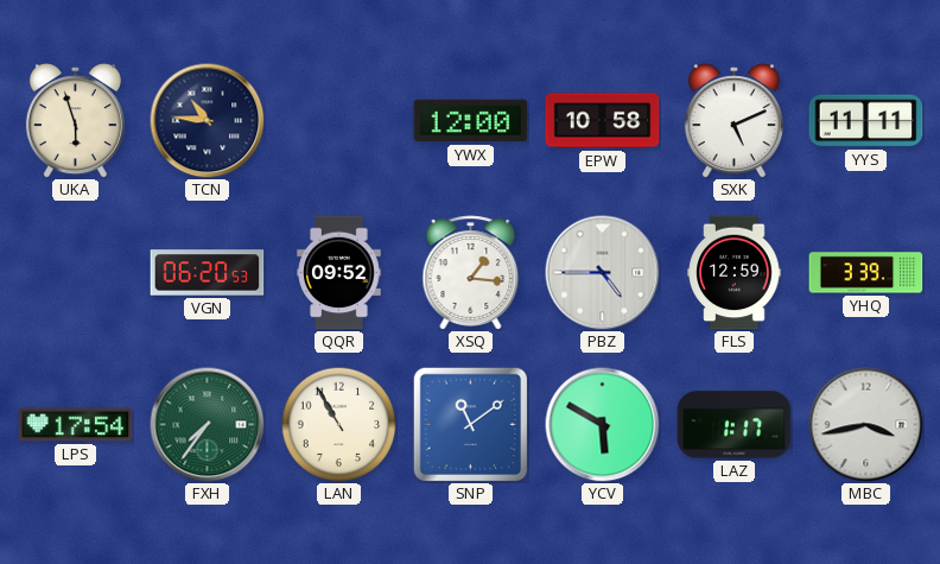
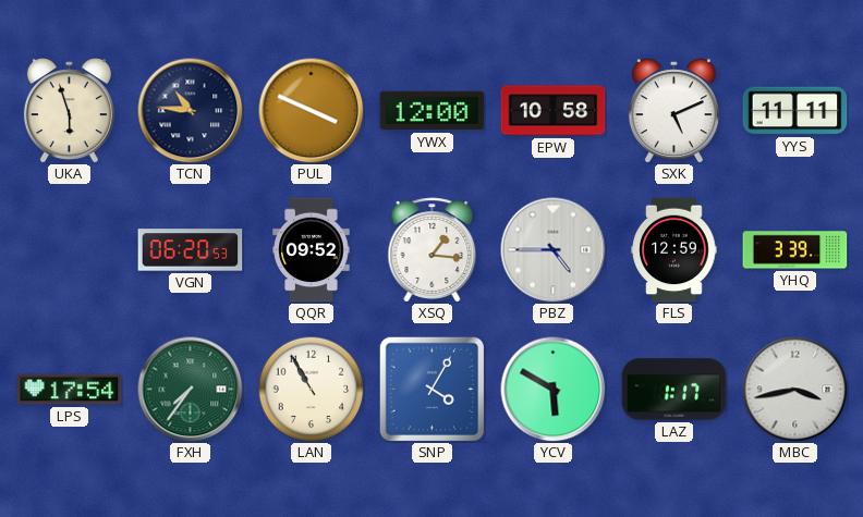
PUL: none -> 3:49 (312, 111)
SNP: 11:09 -> 4:05 (432, 389)
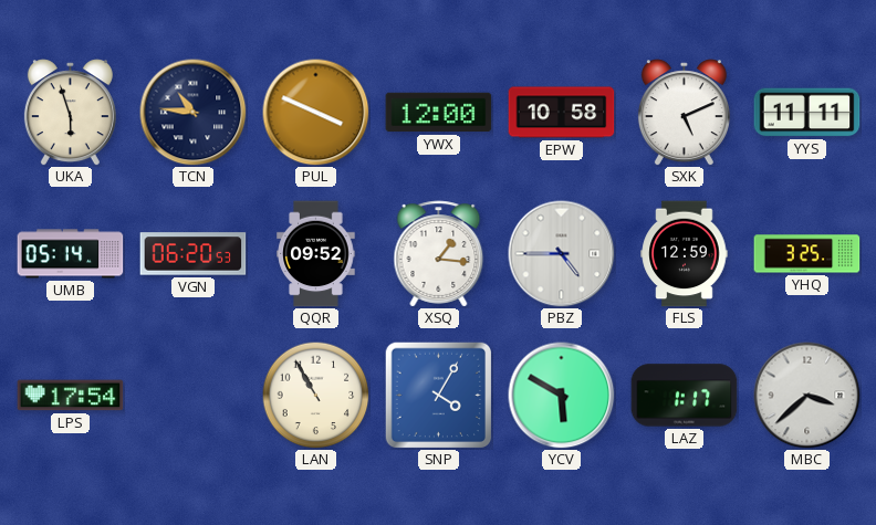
UMB: none -> 05:14 (71, 254)
YHQ: 3:39 -> 3:25 (807, 254)
FXH: 7:36 -> none (191, 390)
MBC: 3:43 -> 3:38 (807, 396)
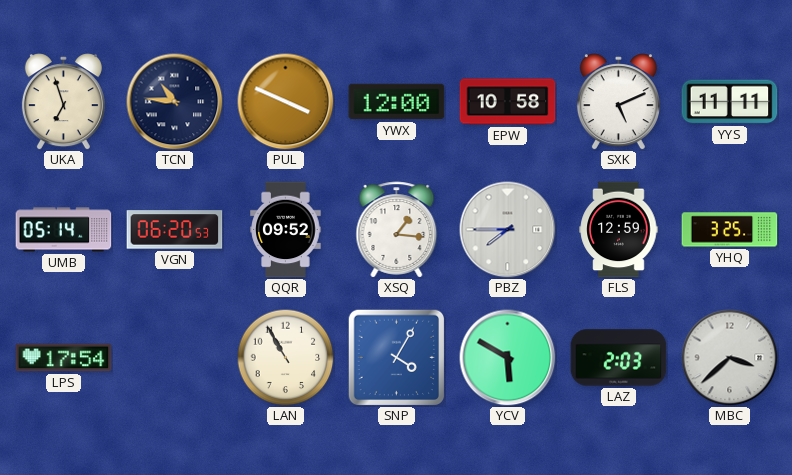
UKA: 5:57 -> 6:57 (63, 102)
PBZ: 4:45 -> 7:45 (508, 230)
LAZ: 1:17 -> 2:03 (619, 358)
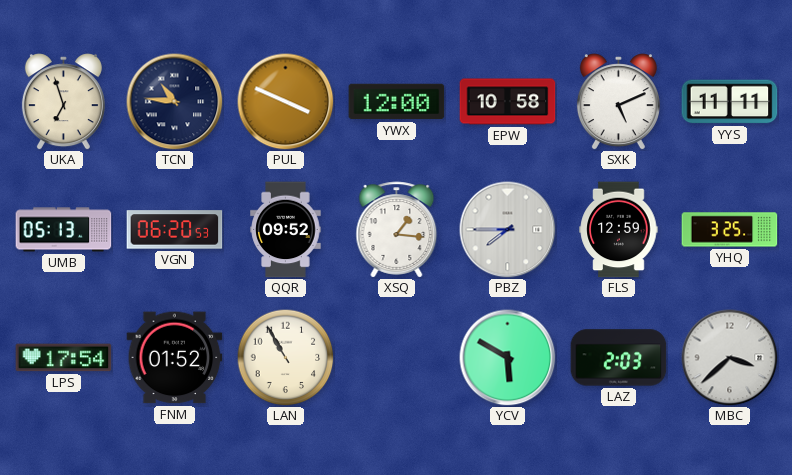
UMB: 05:14 -> 05:13 (64, 230)
FNM: none -> 01:52 (175, 358)
SNP: 4:05 -> none (396, 357)
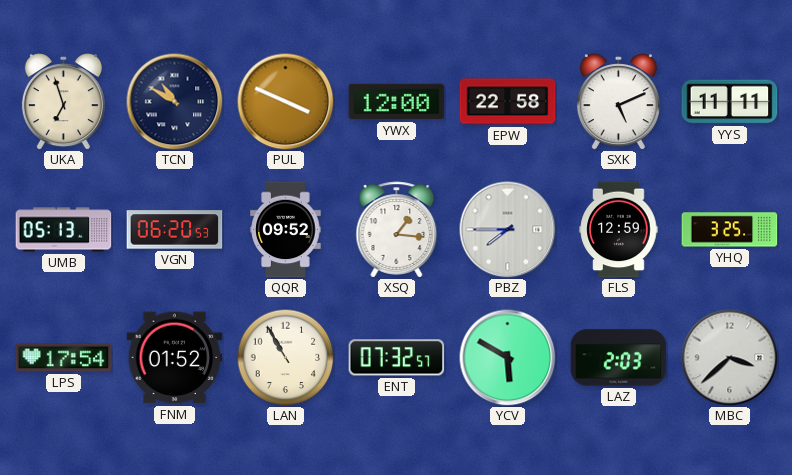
TCN: 10:46 -> 10:50 (175, 102)
EPW: 10:58 -> 22:58 (508, 102)
ENT: none -> 07:32 (397, 358)
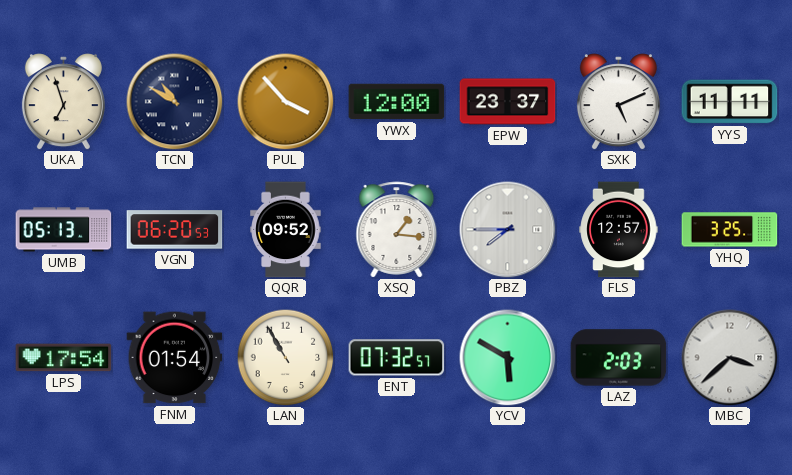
PUL: 3:49 -> 3:53 (286, 102)
EPW: 22:58 -> 23:37 (508, 102)
FLS: 12:59 -> 12:57 (619, 230)
FNM: 01:52 -> 01:54 (175, 358)
